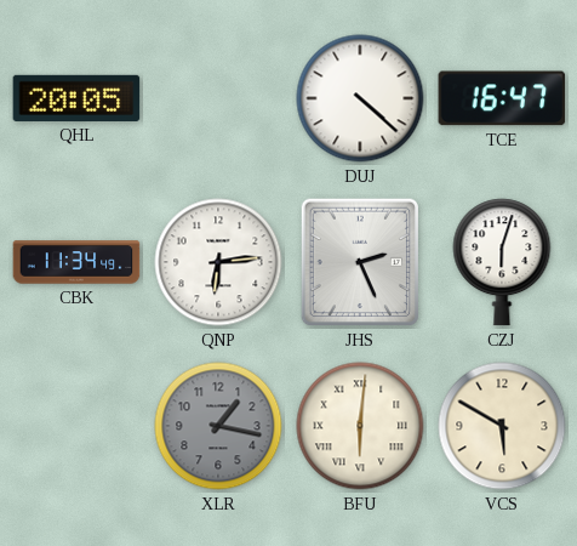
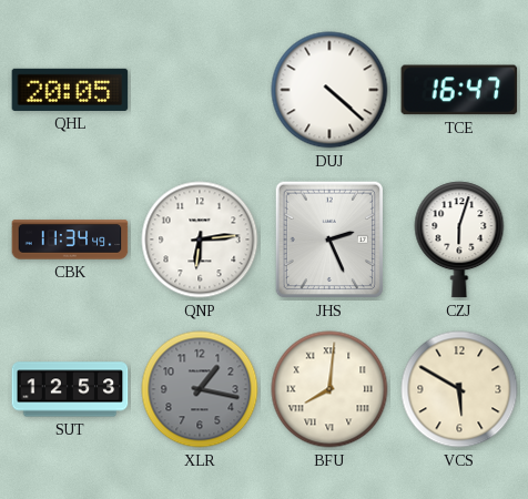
SUT: none -> 12:53 (70, 389)
BFU: 6:01 -> 8:01 (329, 389)
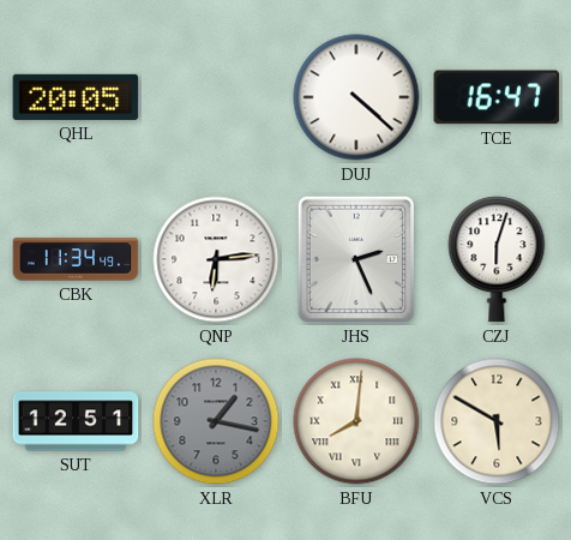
SUT: 12:53 -> 12:51 (76, 421)
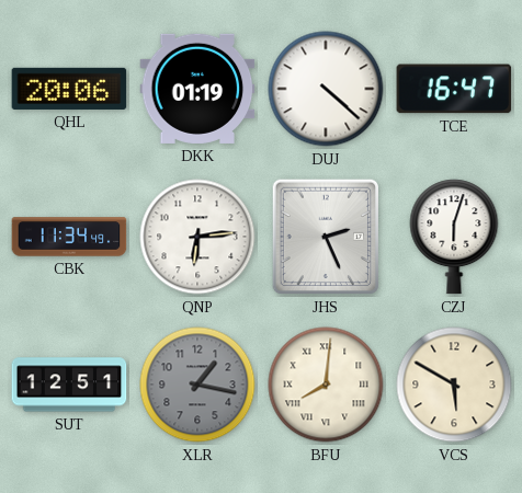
QHL: 20:05 -> 20:06 (69, 89)
DKK: none -> 01:19 (197, 89)
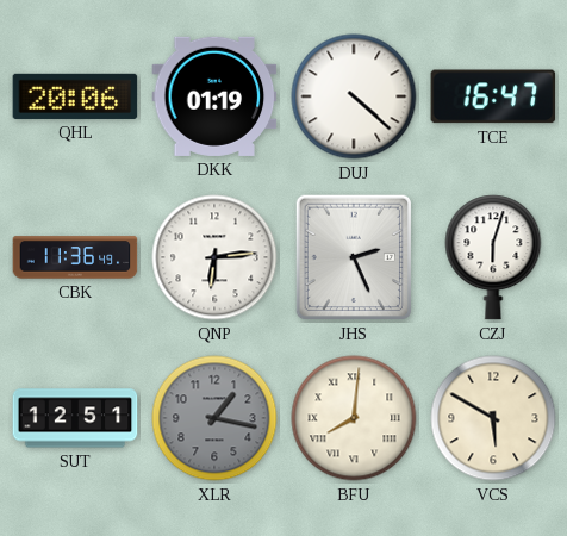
CBK: 11:34 -> 11:36 (75, 257)
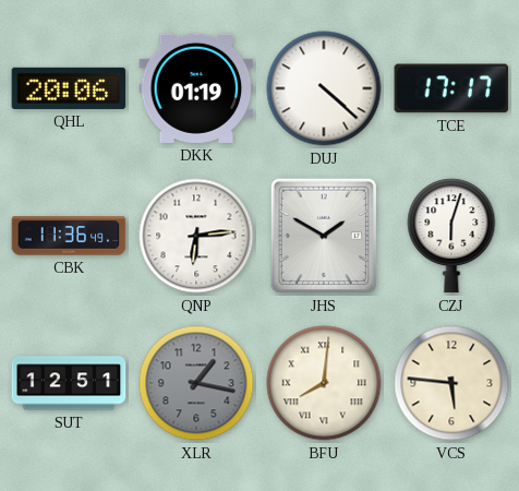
TCE: 16:47 -> 17:17 (451, 88)
JHS: 2:26 -> 1:50 (324, 236)
VCS: 5:50 -> 5:46 (451, 383)
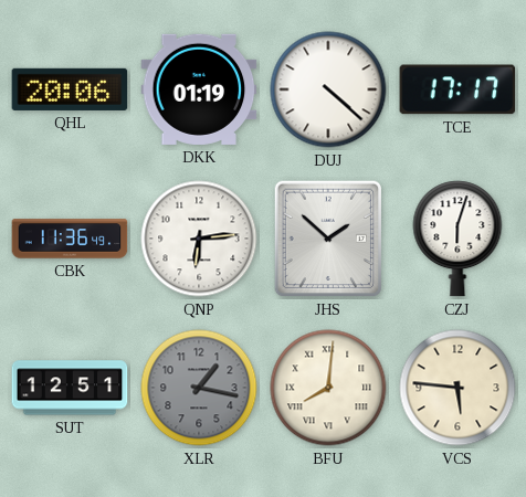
JHS: 1:50 -> 1:52 (328, 239)
